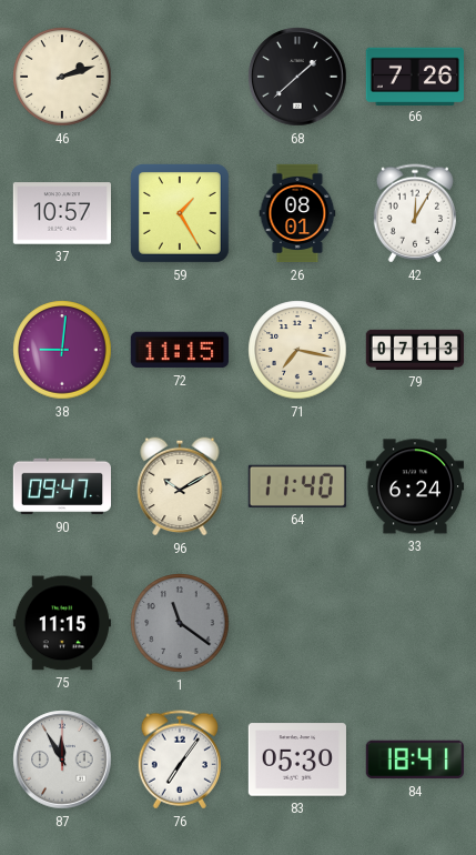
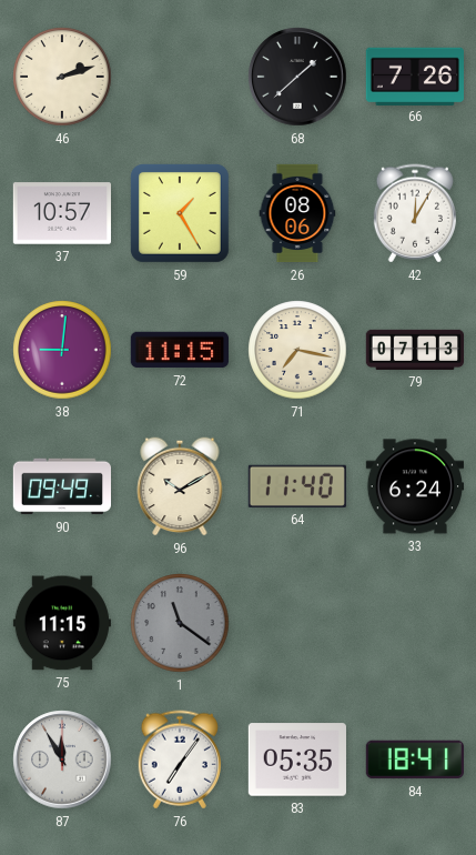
26: 08:01 -> 08:06 (297, 213)
90: 09:47 -> 09:49 (61, 486)
83: 05:30 -> 05:35 (297, 760)
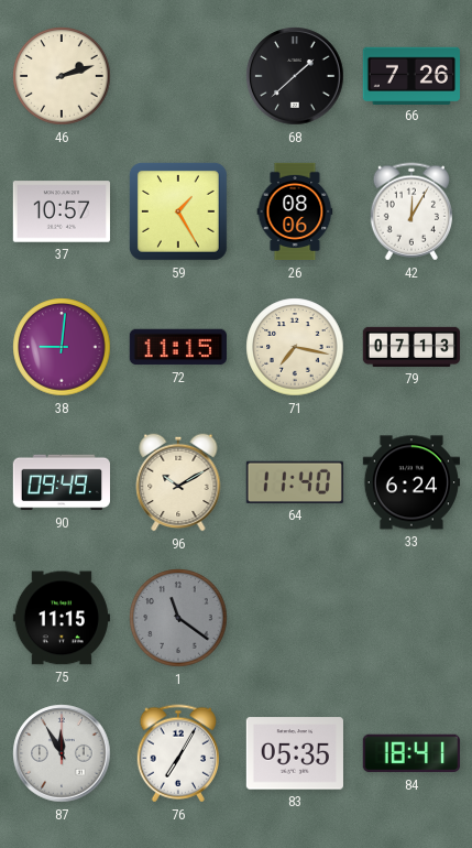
76: 7:06 -> 7:05 (177, 753)
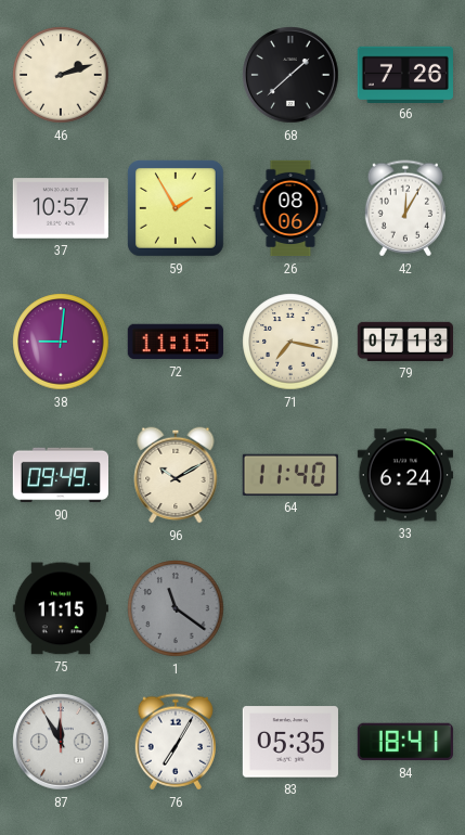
59: 1:25 -> 1:55 (176, 208)
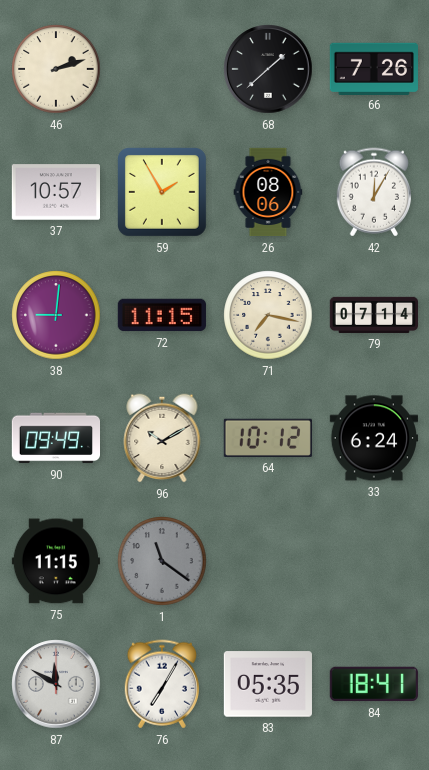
79: 07:13 -> 07:14 (373, 315)
64: 11:40 -> 10:12 (268, 438)
87: 11:55 -> 11:50 (56, 684)
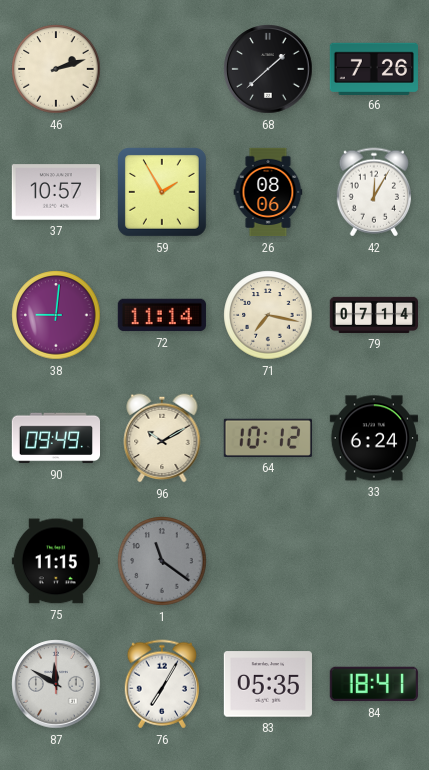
72: 11:15 -> 11:14 (162, 315)
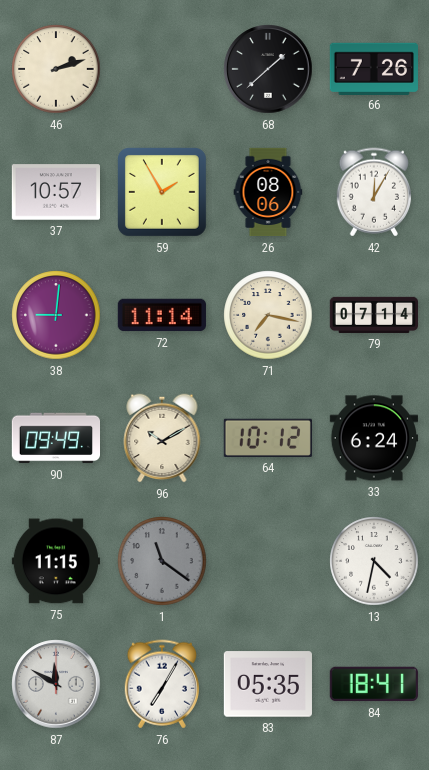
13: none -> 4:32 (374, 561)
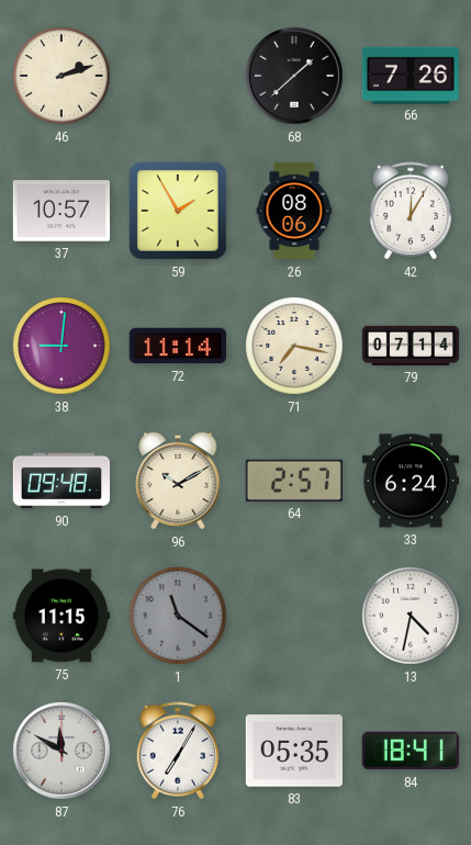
90: 09:49 -> 09:48 (60, 481)
64: 10:12 -> 2:57 (294, 481)
